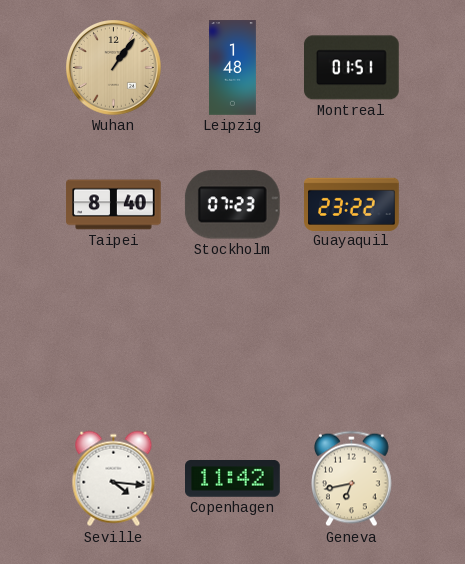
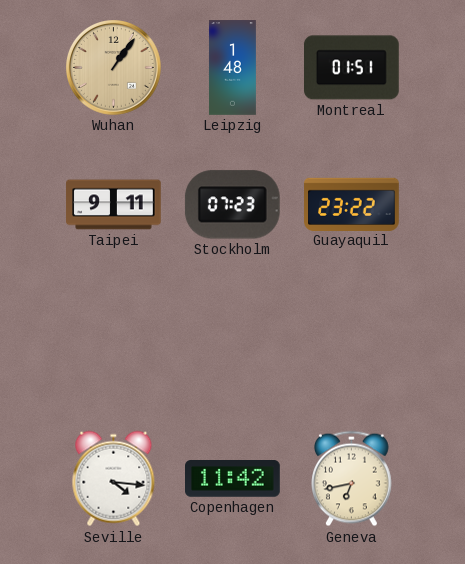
Taipei: 8:40 -> 9:11 (114, 205)
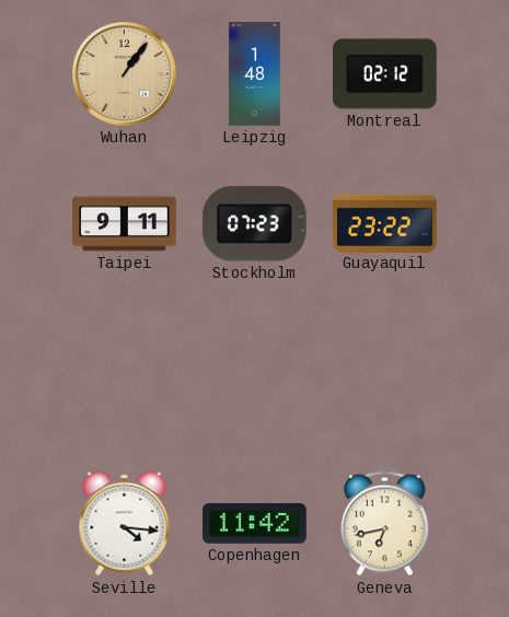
Montreal: 01:51 -> 02:12 (385, 74)
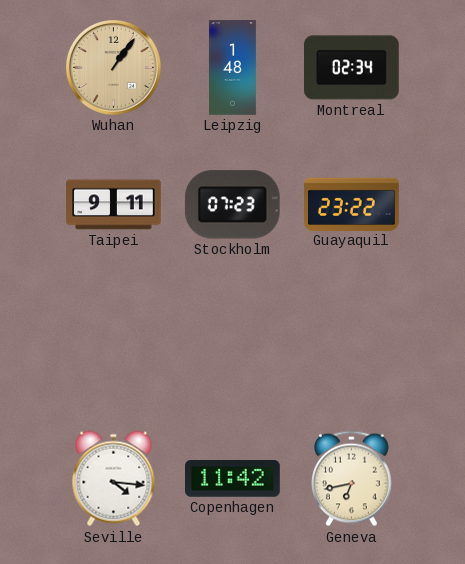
Montreal: 02:12 -> 02:34 (352, 68)
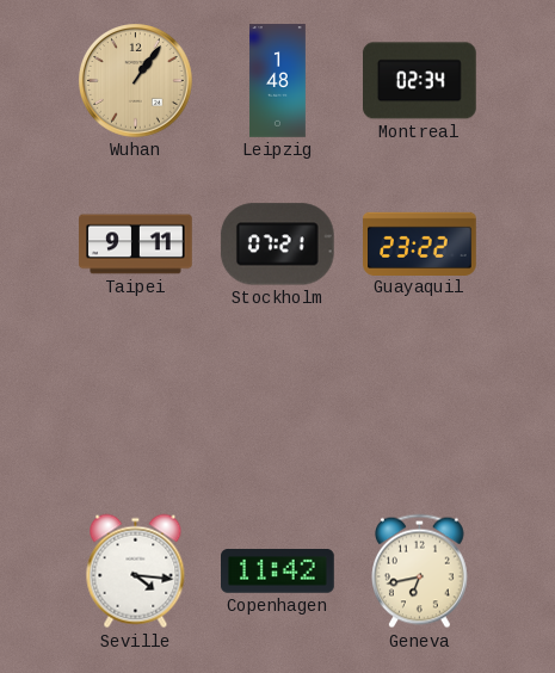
Stockholm: 07:23 -> 07:21 (277, 245)
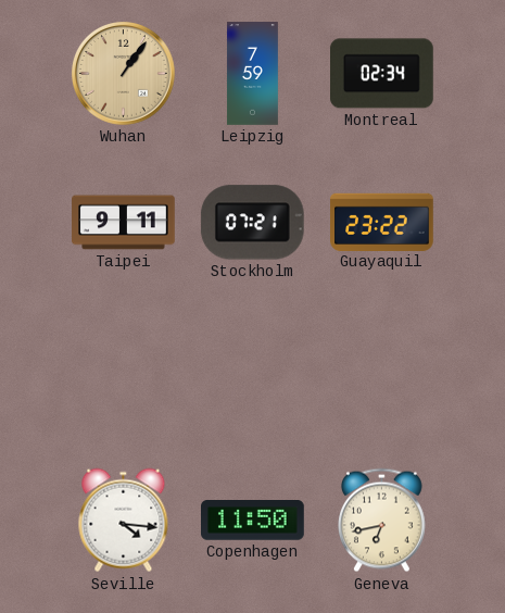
Leipzig: 1:48 -> 7:59 (252, 74)
Copenhagen: 11:42 -> 11:50 (253, 521)
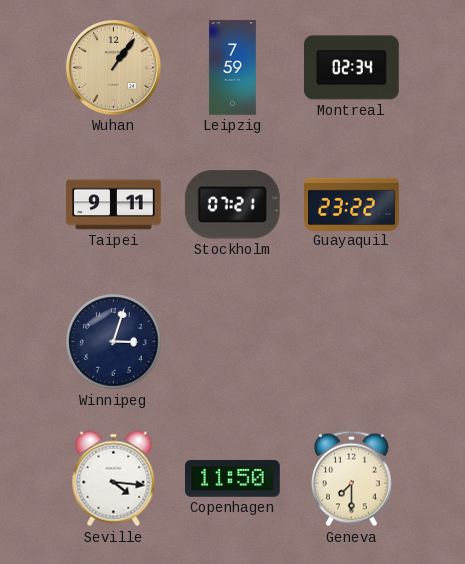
Winnipeg: none -> 3:03 (114, 342)
Geneva: 6:43 -> 7:30 (352, 479)
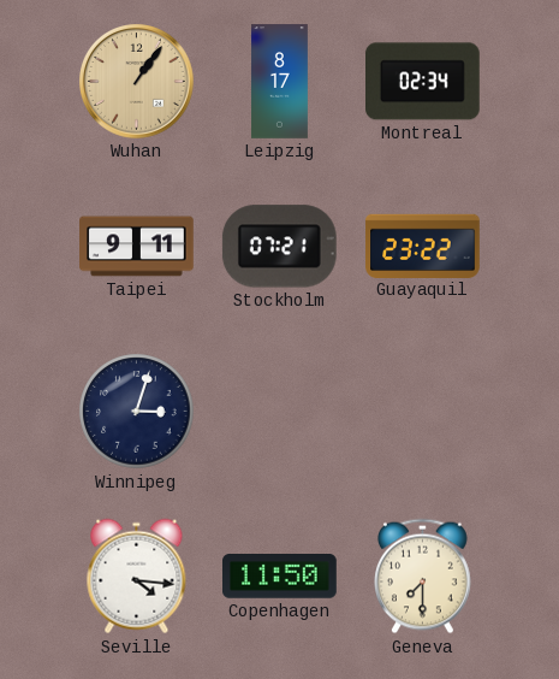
Leipzig: 7:59 -> 8:17 (279, 82)
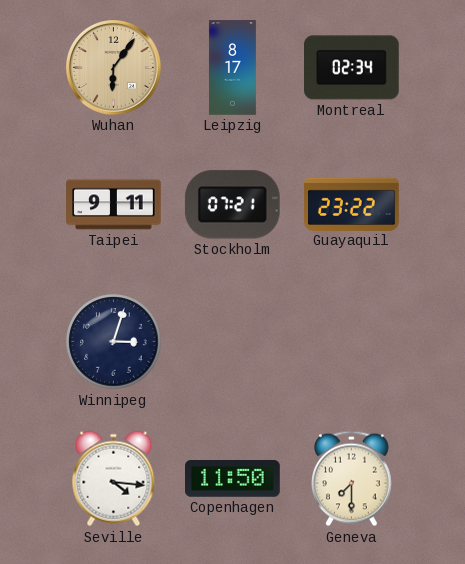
Wuhan: 1:06 -> 6:06 (114, 68)
